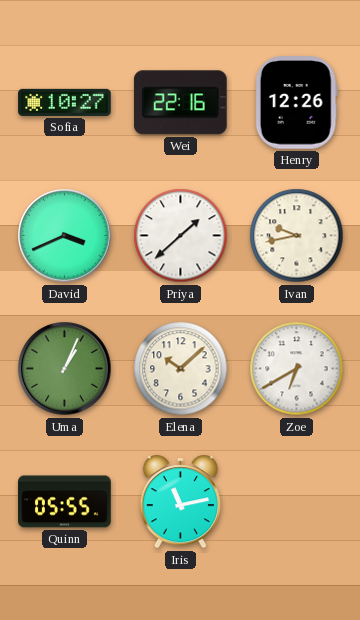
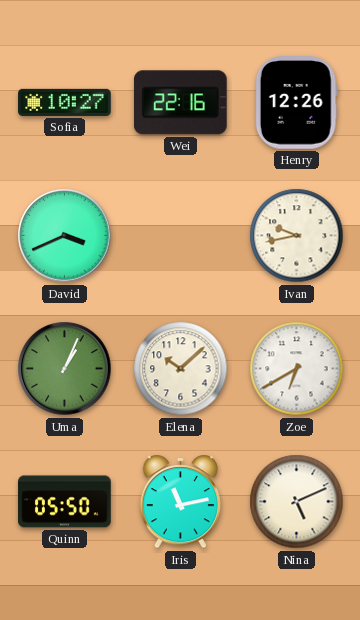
Priya: 1:38 -> none (181, 236)
Quinn: 05:55 -> 05:50 (65, 502)
Nina: none -> 5:11 (297, 502)
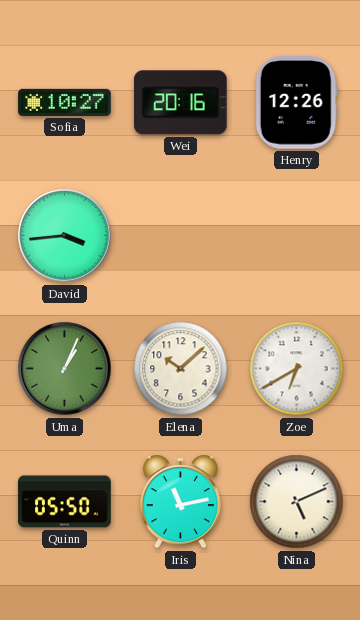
Wei: 22:16 -> 20:16 (180, 103)
David: 3:41 -> 3:44 (65, 236)
Ivan: 9:43 -> none (297, 236)
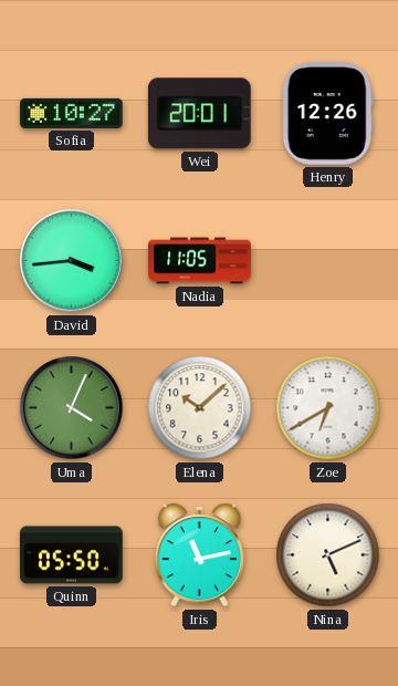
Wei: 20:16 -> 20:01 (199, 114)
Nadia: none -> 11:05 (200, 261)
Uma: 1:04 -> 4:04 (72, 408)
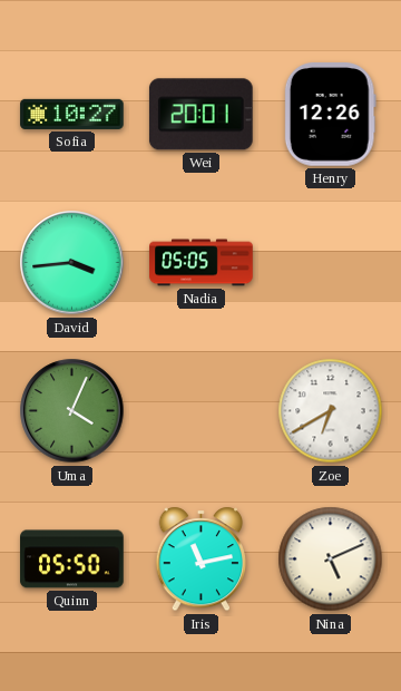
Nadia: 11:05 -> 05:05 (202, 263)
Elena: 10:08 -> none (200, 408)
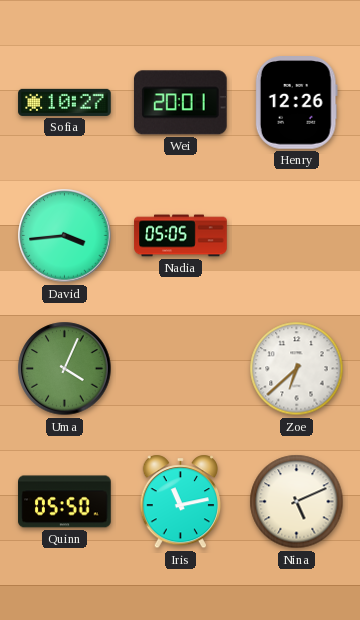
Zoe: 6:40 -> 6:38 (297, 369)
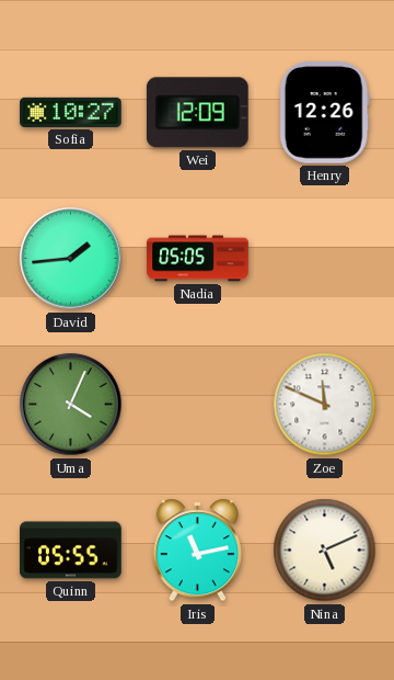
Wei: 20:01 -> 12:09 (197, 113)
David: 3:44 -> 1:44 (71, 259)
Zoe: 6:38 -> 11:49 (325, 405)
Quinn: 05:50 -> 05:55 (71, 551)
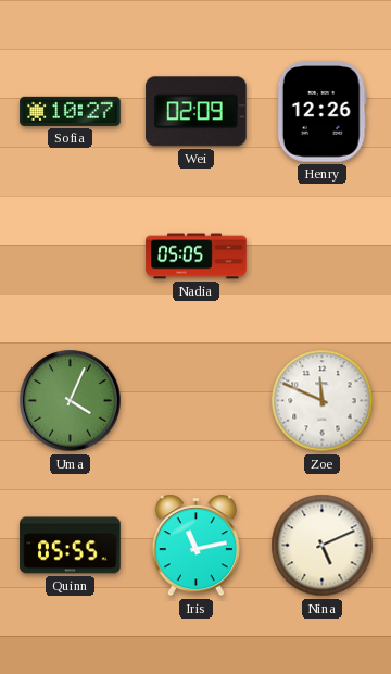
Wei: 12:09 -> 02:09 (195, 112)
David: 1:44 -> none (71, 259)
